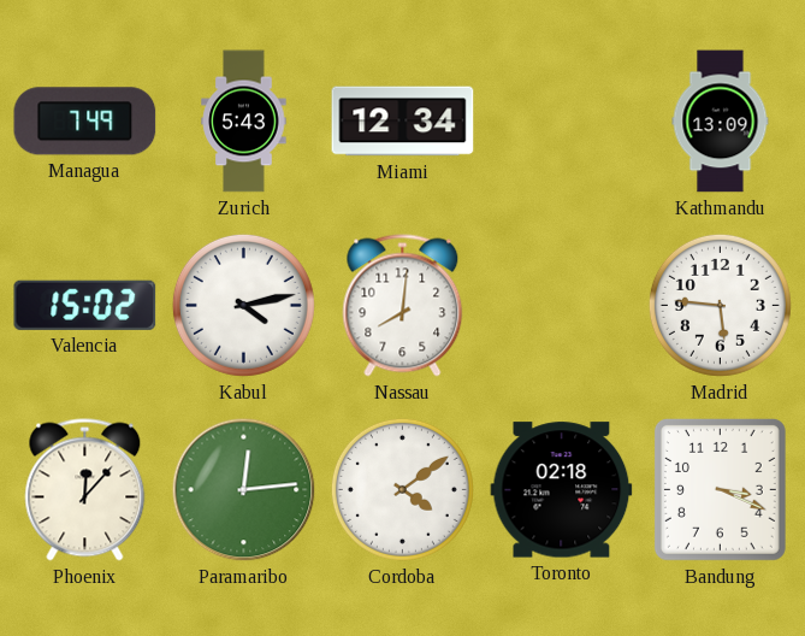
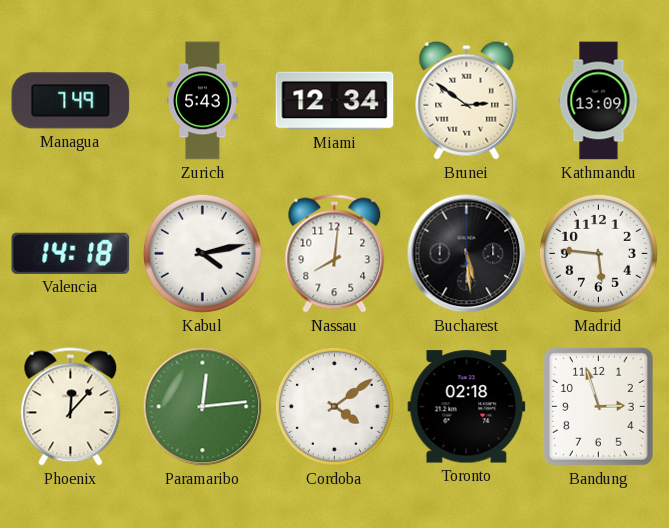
Brunei: none -> 2:51 (467, 100)
Valencia: 15:02 -> 14:18 (71, 253)
Bucharest: none -> 5:29 (467, 254)
Bandung: 3:19 -> 2:57 (598, 406)
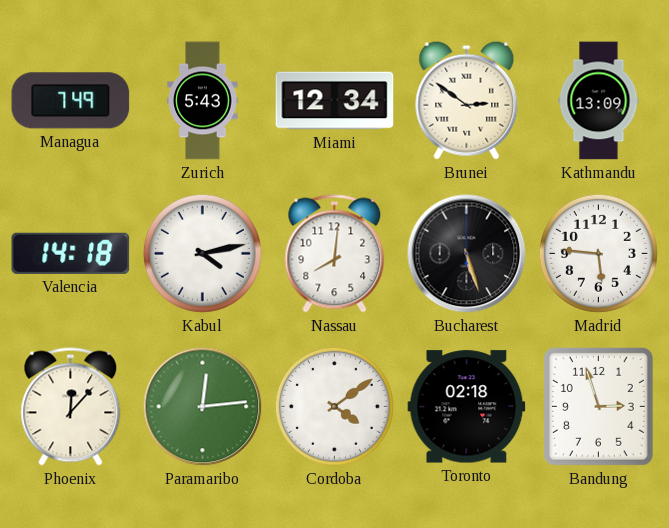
Bucharest: 5:29 -> 5:27 (467, 254)
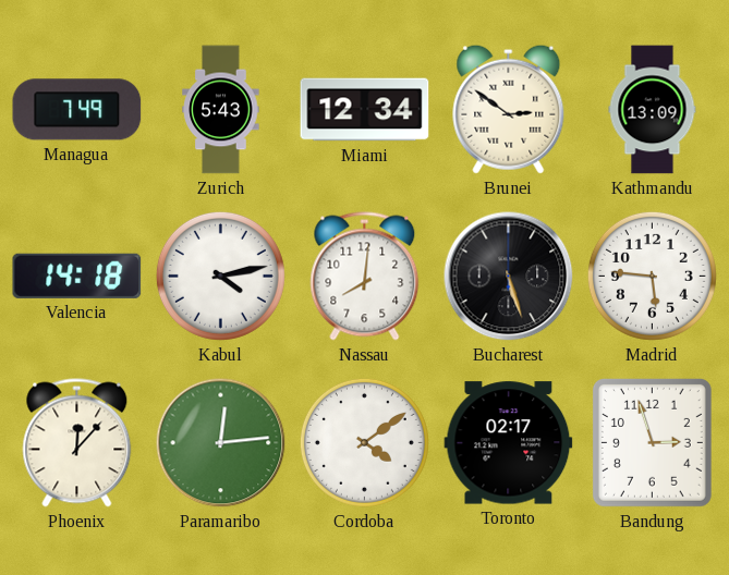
Toronto: 02:18 -> 02:17 (509, 443)
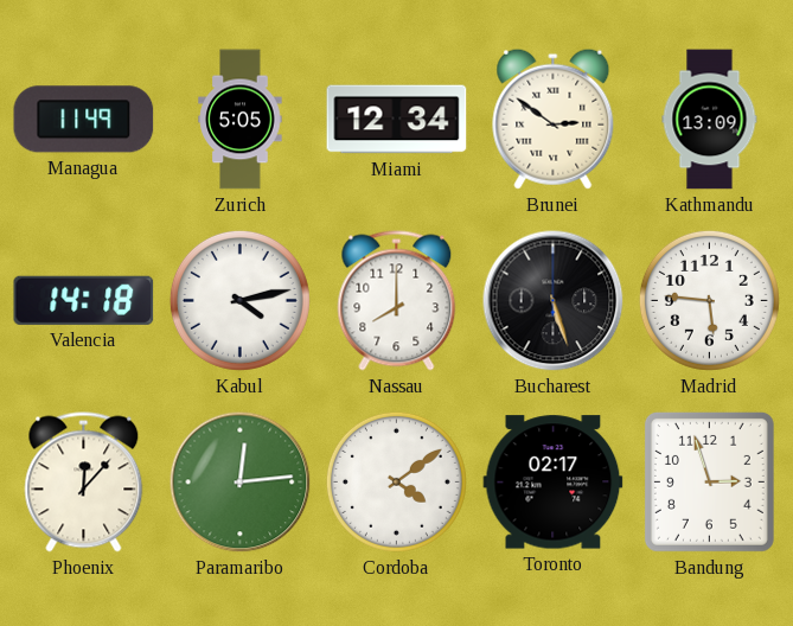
Managua: 7:49 -> 11:49 (84, 120)
Zurich: 5:43 -> 5:05 (241, 120)
Nassau: 8:01 -> 8:00 (397, 301)
